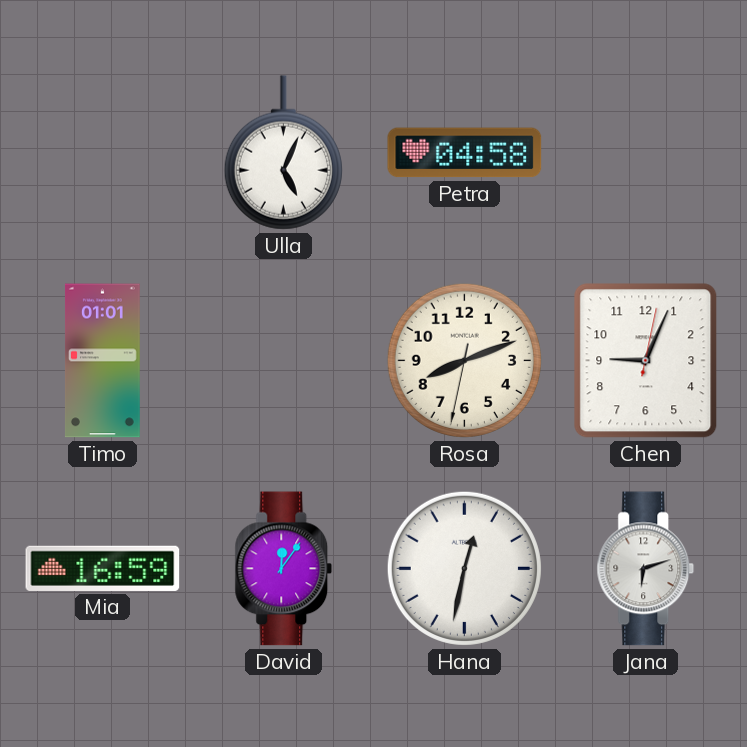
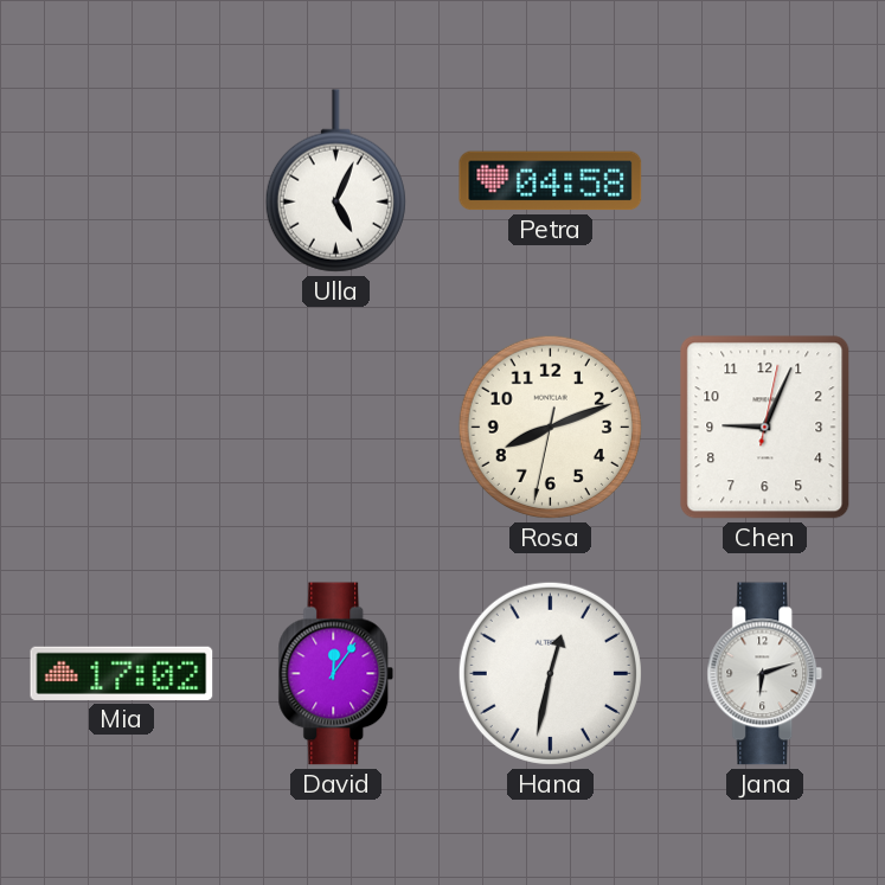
Timo: 01:01 -> none (102, 361)
Mia: 16:59 -> 17:02 (122, 673)
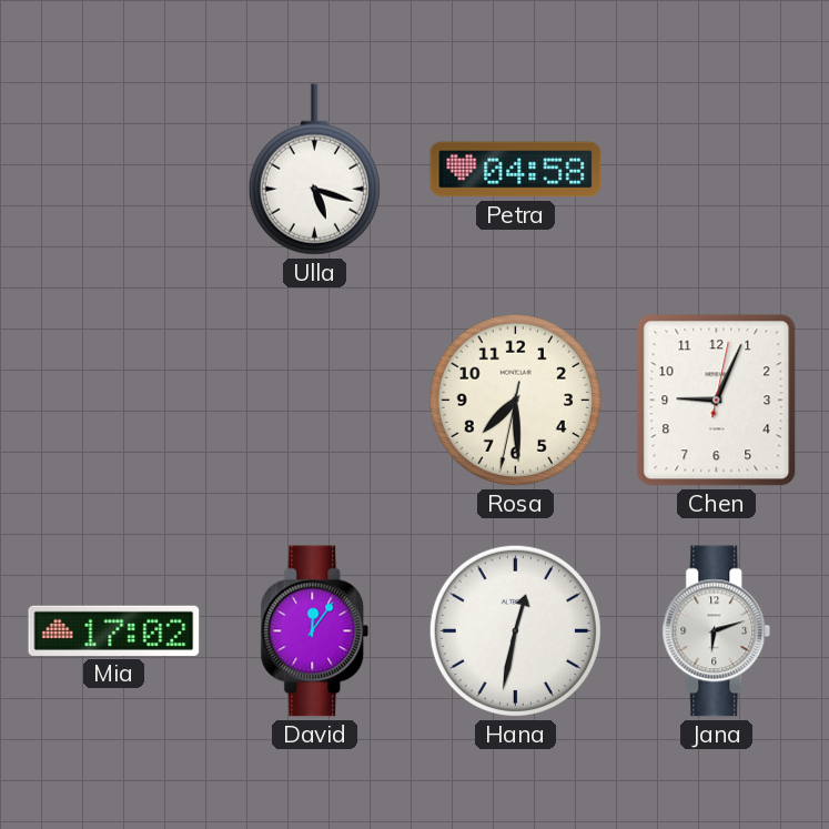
Ulla: 5:04 -> 5:18 (314, 170)
Rosa: 8:11 -> 7:29 (515, 400)
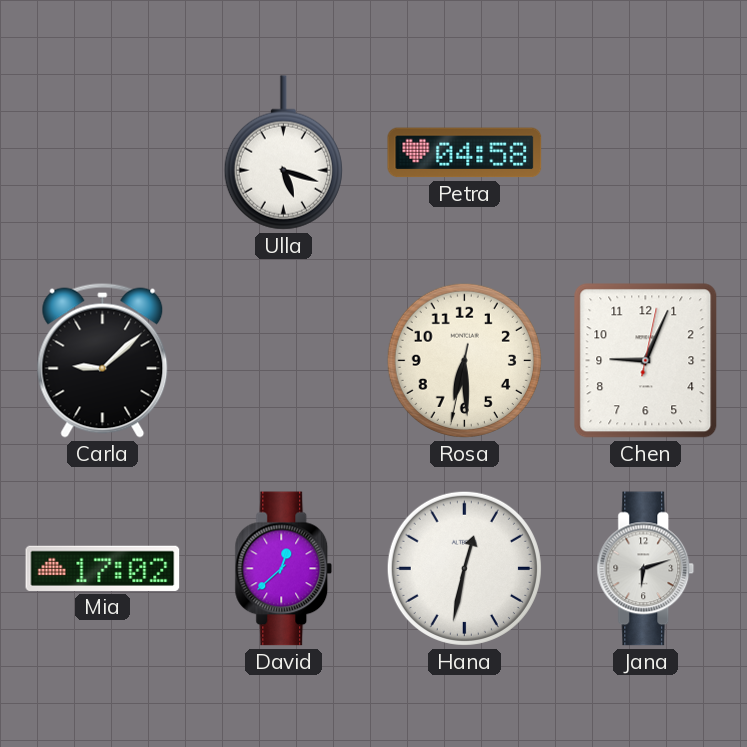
Carla: none -> 9:08 (103, 360)
Rosa: 7:29 -> 6:29 (464, 360)
David: 12:06 -> 12:38 (284, 569)
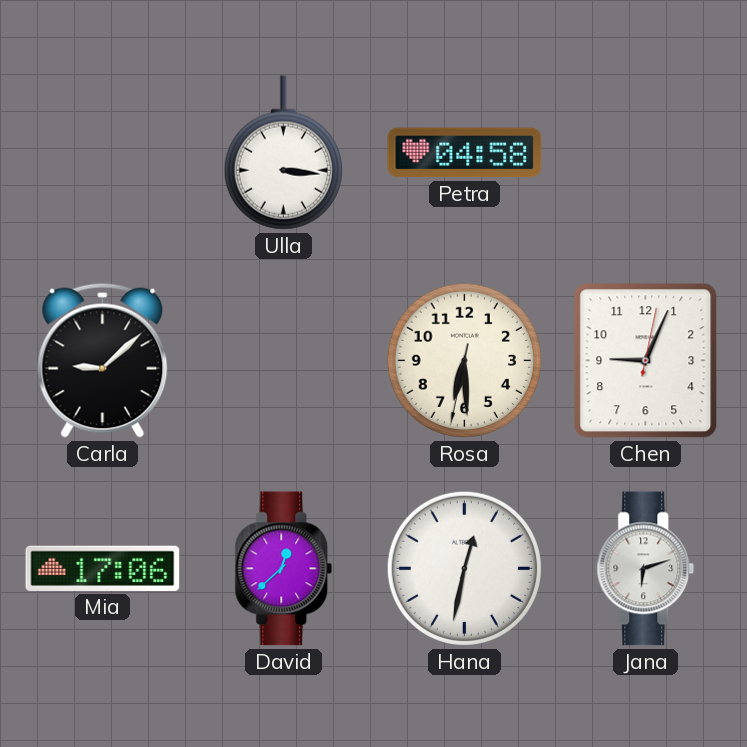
Ulla: 5:18 -> 3:16 (283, 153)
Mia: 17:02 -> 17:06 (103, 568)
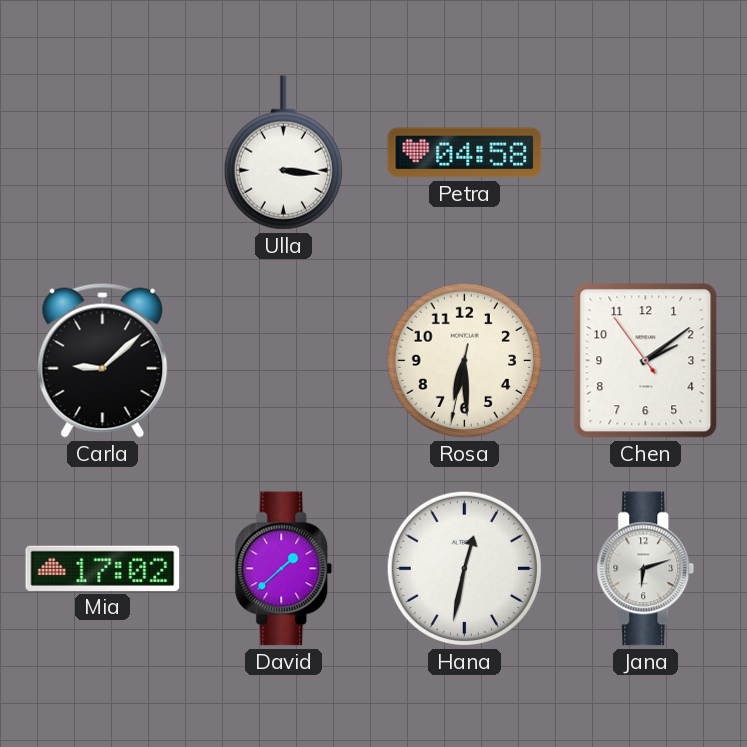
Chen: 9:04 -> 2:08 (646, 361)
Mia: 17:06 -> 17:02 (103, 568)
David: 12:38 -> 1:38 (284, 569)
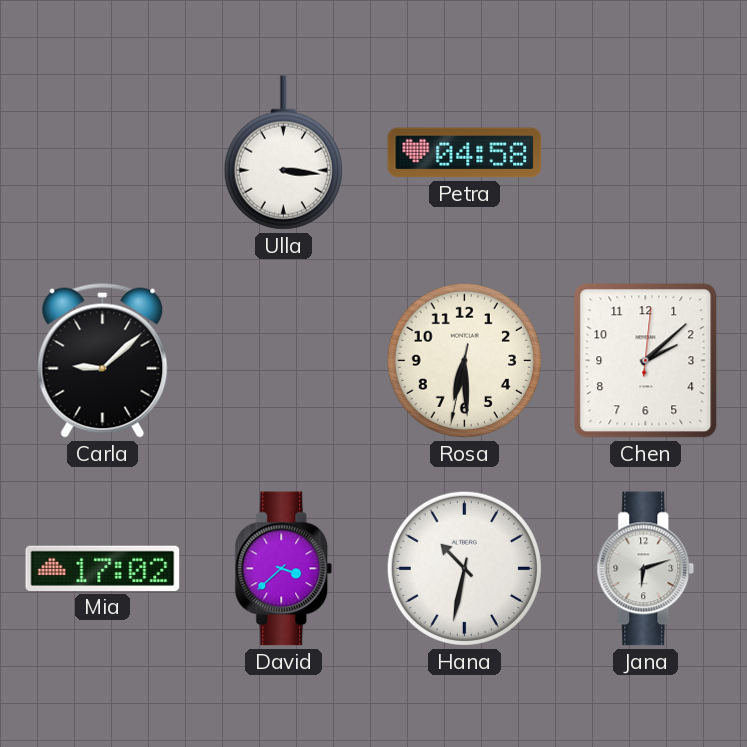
Chen: 2:08:54 -> 2:08:01 (646, 361)
David: 1:38 -> 3:38 (284, 569)
Hana: 12:32 -> 10:32 (464, 568)
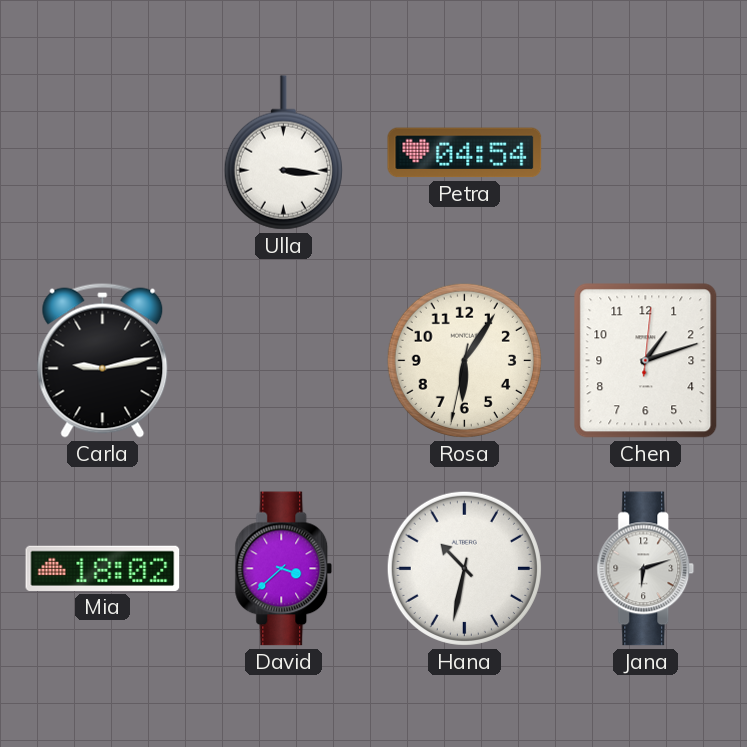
Petra: 04:58 -> 04:54 (465, 153)
Carla: 9:08 -> 9:13 (103, 360)
Rosa: 6:29 -> 6:05 (464, 360)
Chen: 2:08 -> 1:12 (646, 361)
Mia: 17:02 -> 18:02 (103, 568)
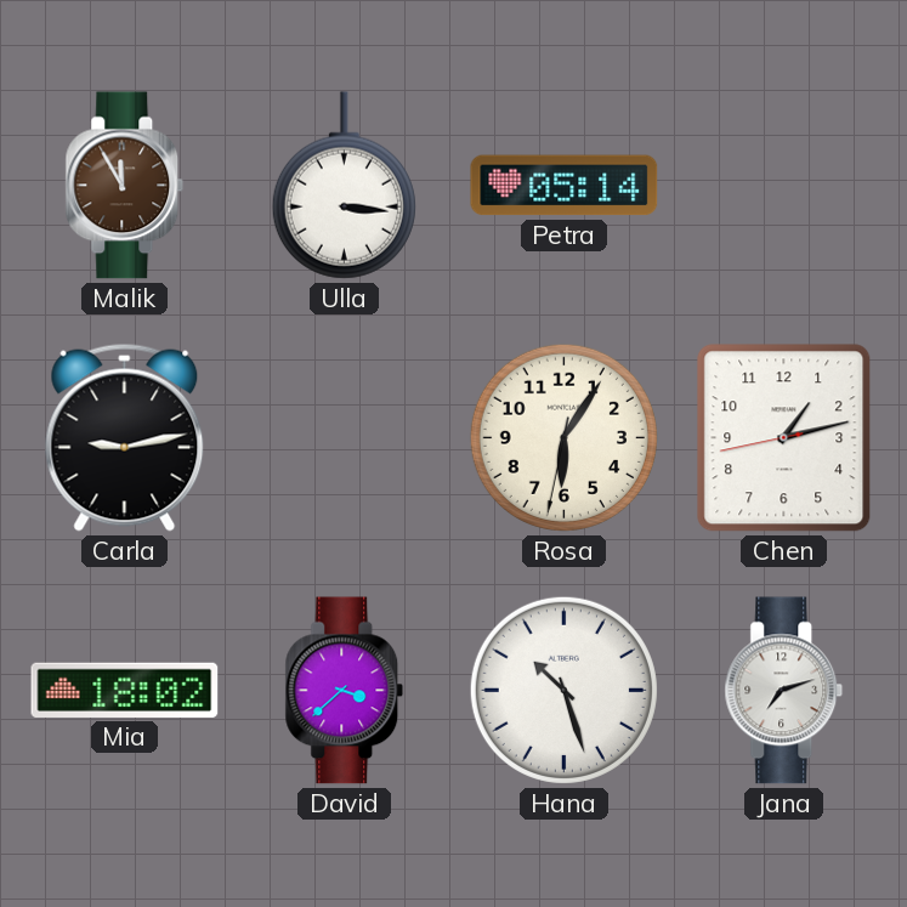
Malik: none -> 11:55 (125, 186)
Petra: 04:54 -> 05:14 (565, 186)
Chen: 1:12:01 -> 1:12:43 (784, 438)
Hana: 10:32 -> 10:27 (563, 690)
Jana: 6:12 -> 7:12 (784, 691)
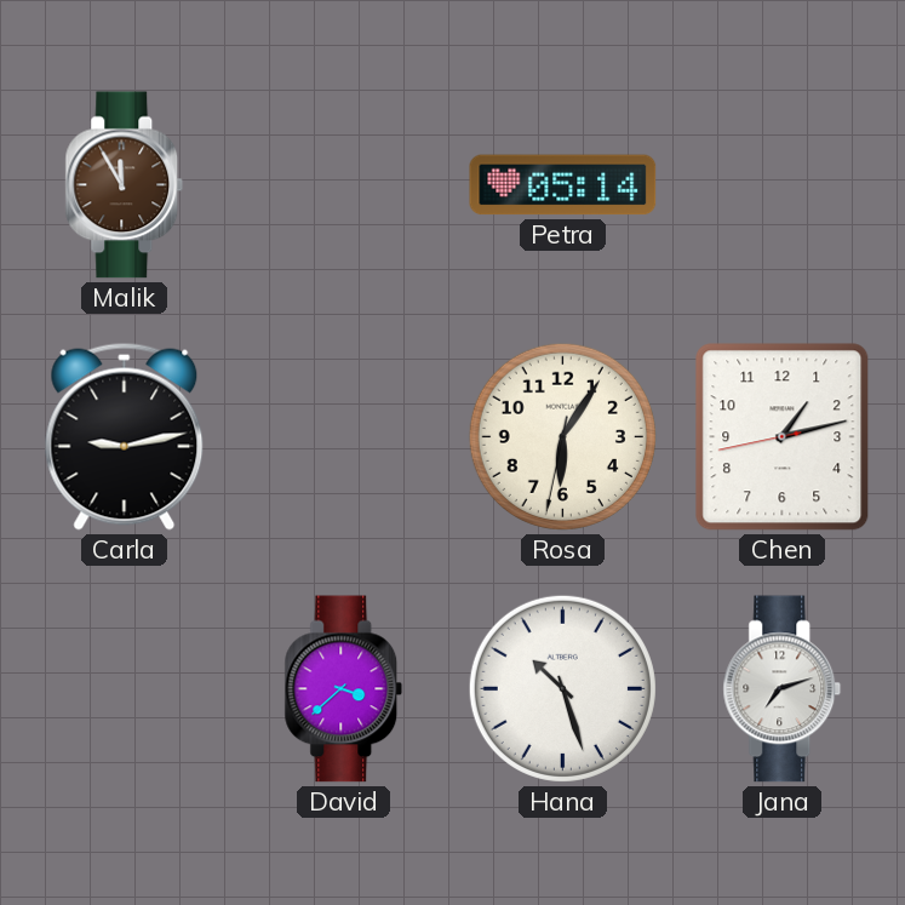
Ulla: 3:16 -> none (344, 186)
Mia: 18:02 -> none (125, 690)
